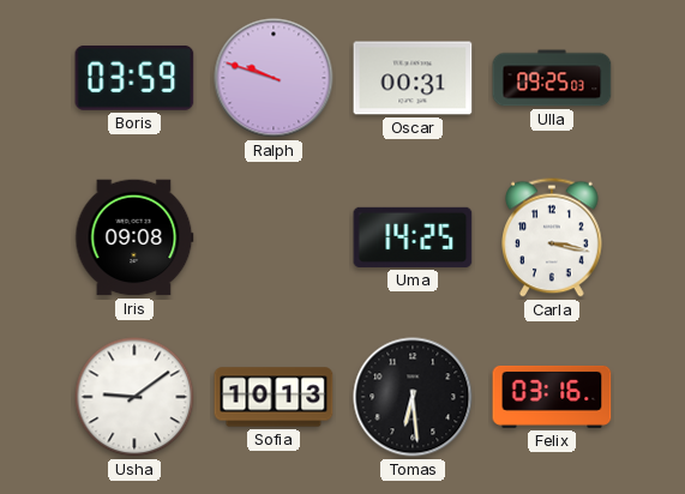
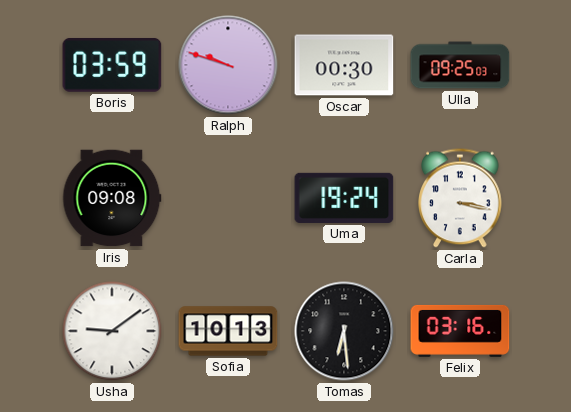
Oscar: 00:31 -> 00:30 (344, 65)
Uma: 14:25 -> 19:24 (344, 198)
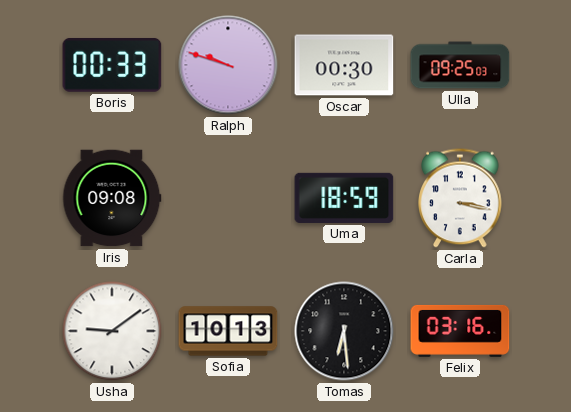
Boris: 03:59 -> 00:33 (112, 65)
Uma: 19:24 -> 18:59 (344, 198)
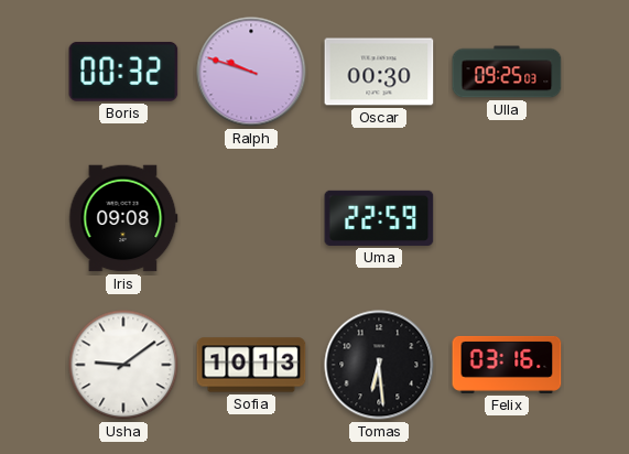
Boris: 00:33 -> 00:32 (123, 72)
Uma: 18:59 -> 22:59 (379, 218)
Carla: 3:17 -> none (461, 198)
